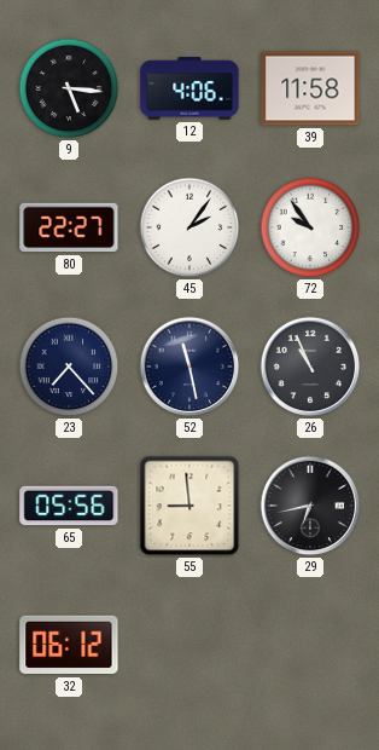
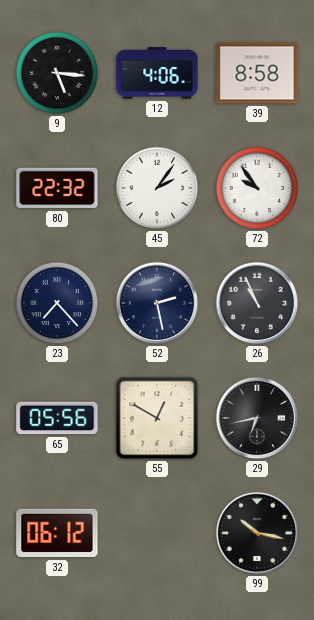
39: 11:58 -> 8:58 (257, 73)
80: 22:27 -> 22:32 (57, 188)
52: 11:28 -> 2:28 (157, 303)
55: 8:59 -> 12:50 (157, 418)
99: none -> 10:17 (257, 533)
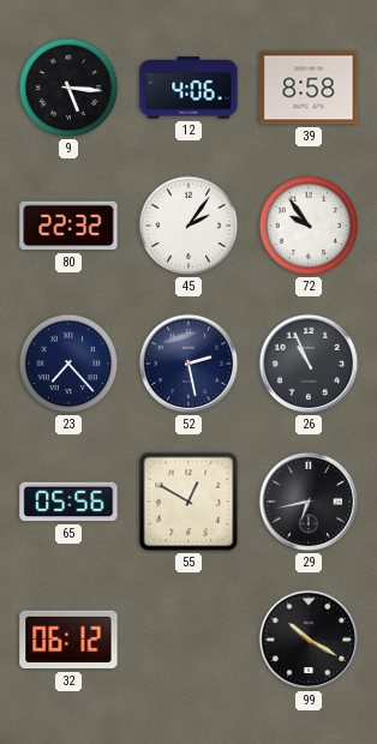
99: 10:17 -> 10:20 (309, 640)
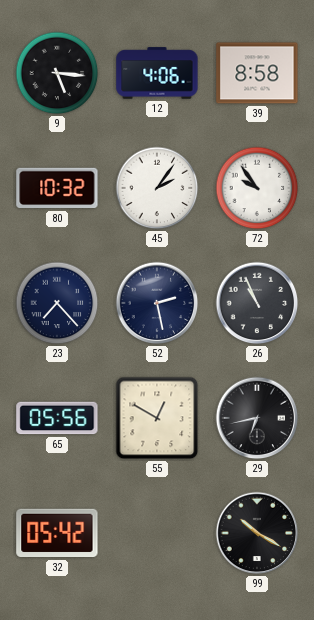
80: 22:32 -> 10:32 (57, 188)
32: 06:12 -> 05:42 (57, 533)
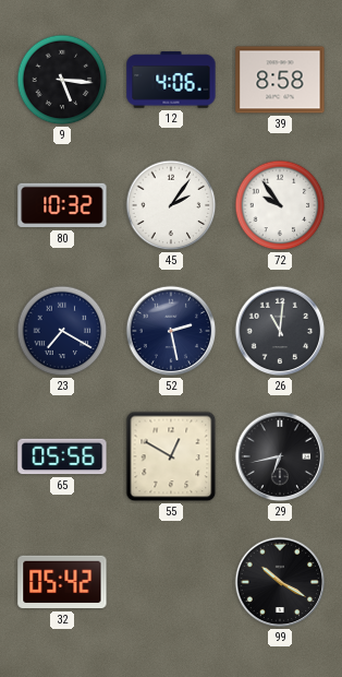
23: 7:23 -> 7:20 (62, 331)
26: 10:56 -> 11:01 (280, 331)
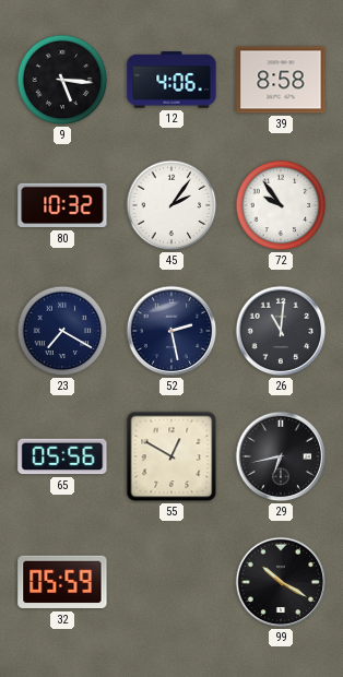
32: 05:42 -> 05:59 (62, 582)
